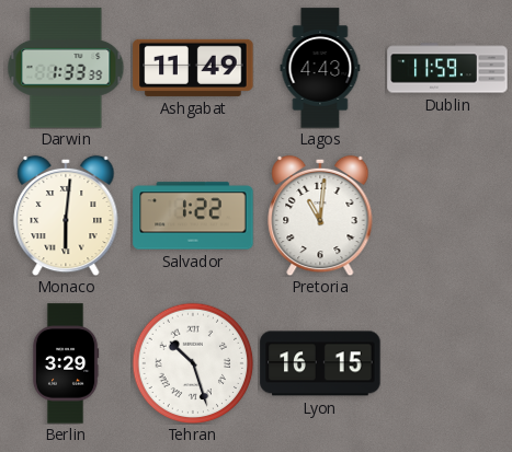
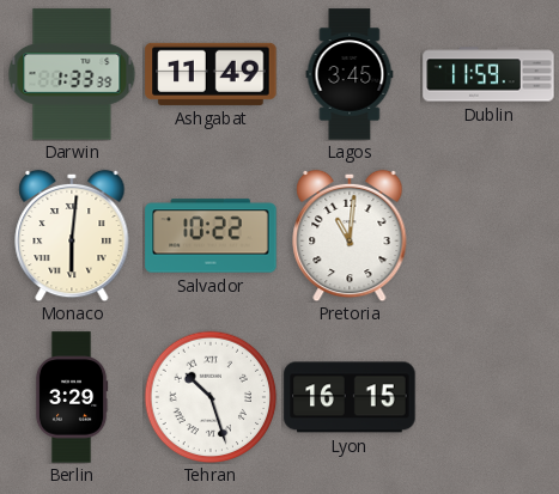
Lagos: 4:43 -> 3:45 (350, 74)
Salvador: 1:22 -> 10:22 (211, 236)
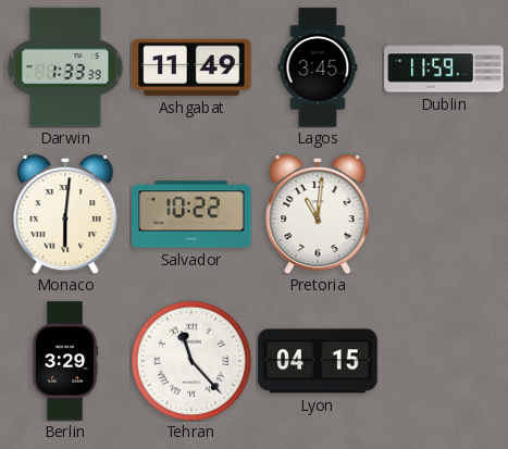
Tehran: 10:27 -> 11:23 (191, 361)
Lyon: 16:15 -> 04:15 (318, 361)
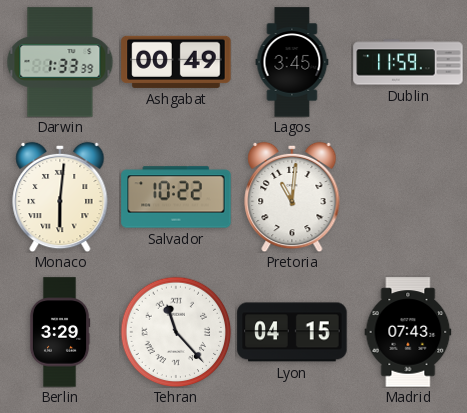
Ashgabat: 11:49 -> 00:49 (176, 62)
Madrid: none -> 07:43 (408, 332)
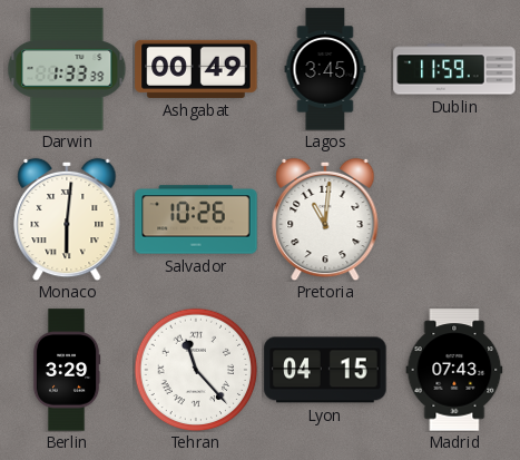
Salvador: 10:22 -> 10:26 (196, 219)
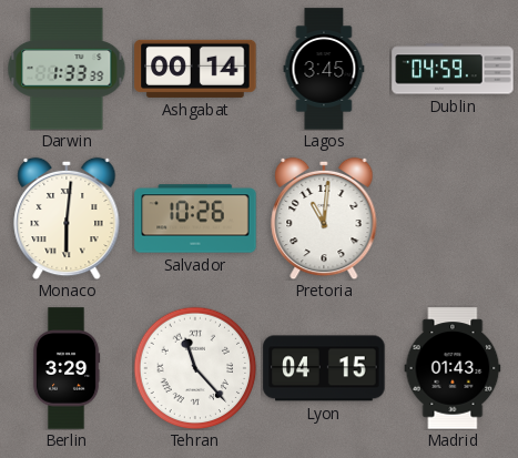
Ashgabat: 00:49 -> 00:14 (195, 69)
Dublin: 11:59 -> 04:59 (453, 69)
Madrid: 07:43 -> 01:43 (453, 368)
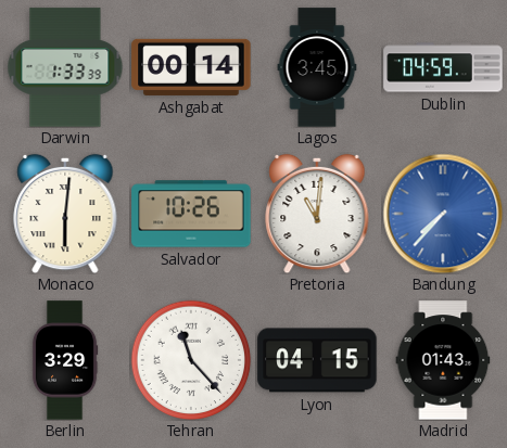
Bandung: none -> 7:37 (443, 214)
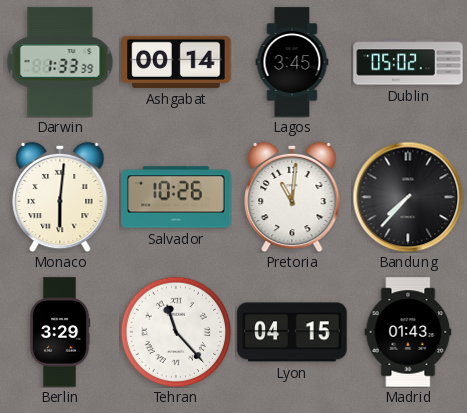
Dublin: 04:59 -> 05:02 (408, 62)
Bandung dial: blue -> black (408, 197)
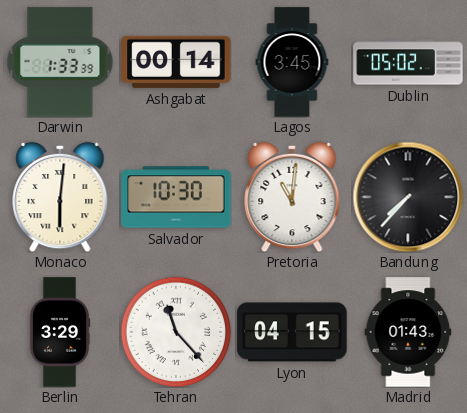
Salvador: 10:26 -> 10:30 (176, 197)
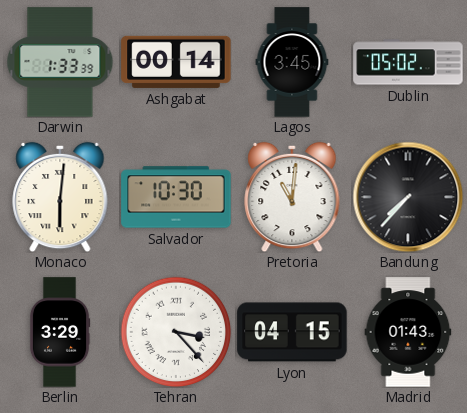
Tehran: 11:23 -> 3:23 (176, 332)
